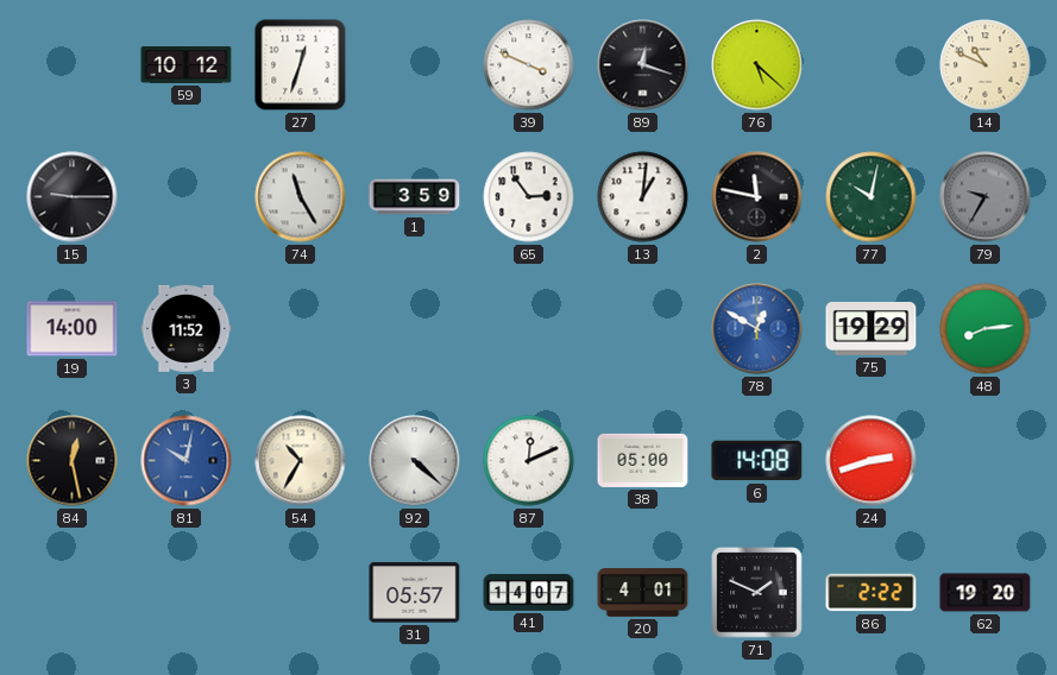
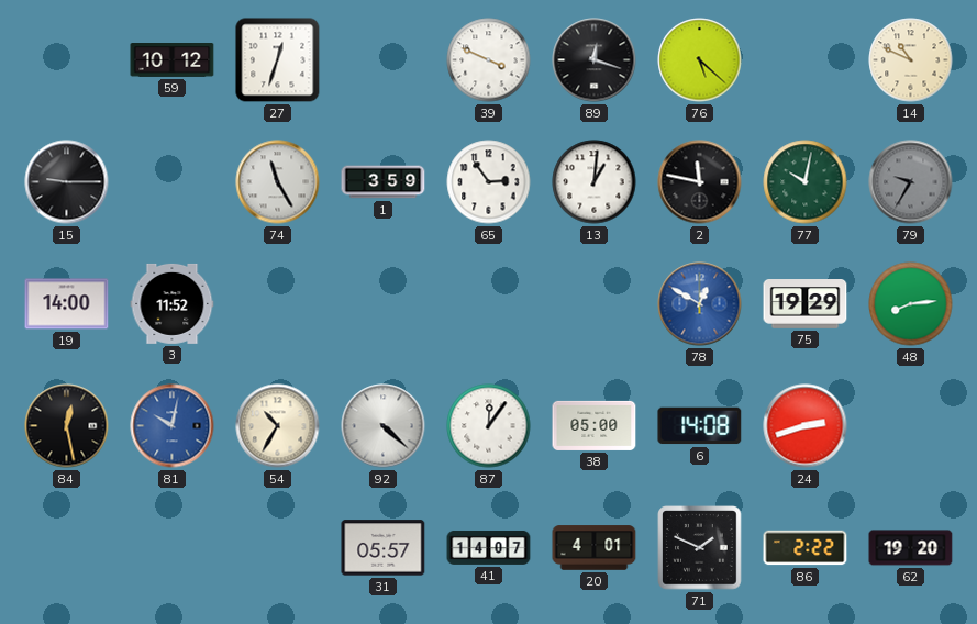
87: 12:11 -> 12:06 (489, 426)
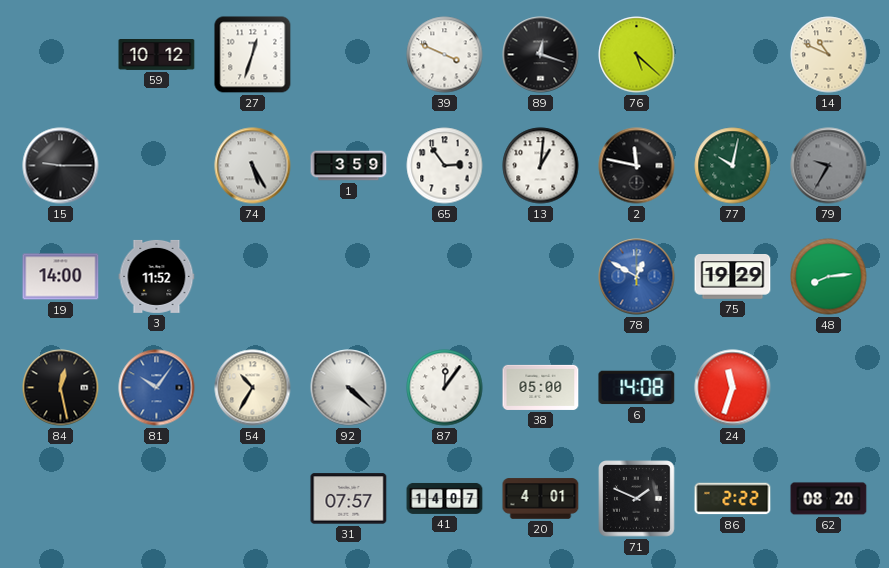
74: 11:25 -> 5:25 (253, 166)
81: 10:02 -> 10:06 (157, 388)
24: 2:42 -> 11:33 (733, 388)
31: 05:57 -> 07:57 (349, 499)
62: 19:20 -> 08:20 (829, 499)
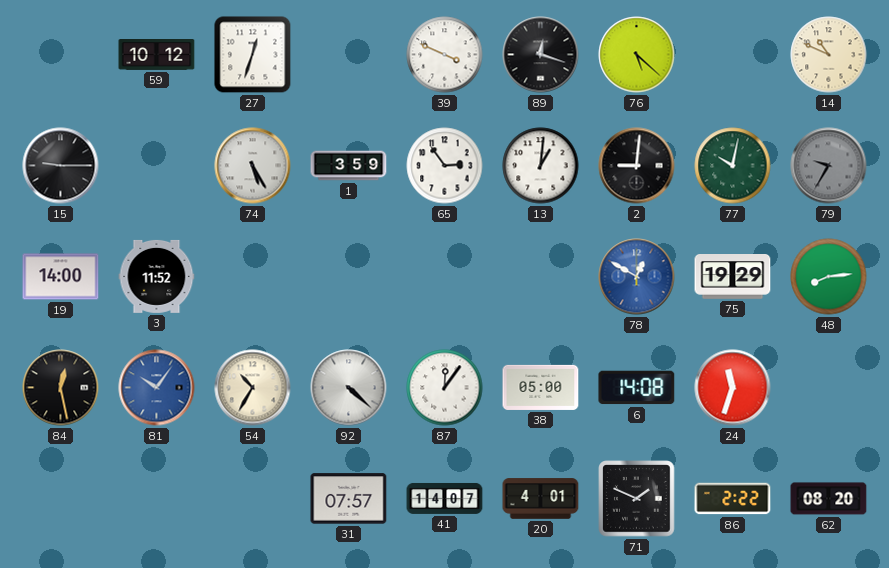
2: 11:47 -> 9:01 (637, 166)
